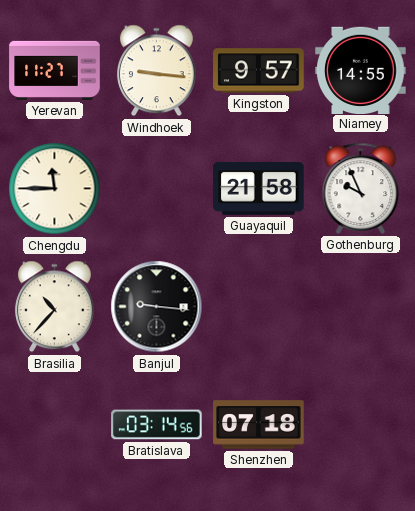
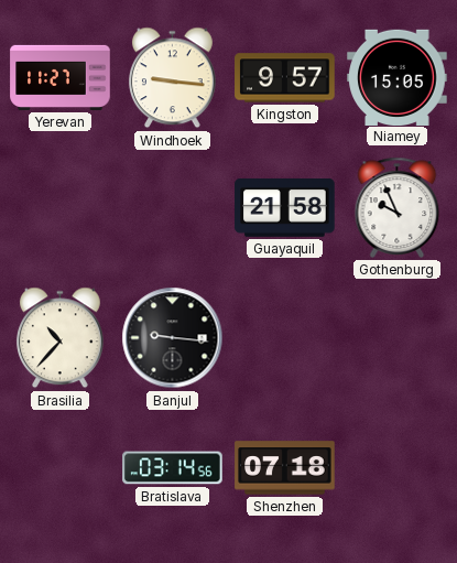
Niamey: 14:55 -> 15:05 (398, 77)
Chengdu: 11:45 -> none (55, 189)
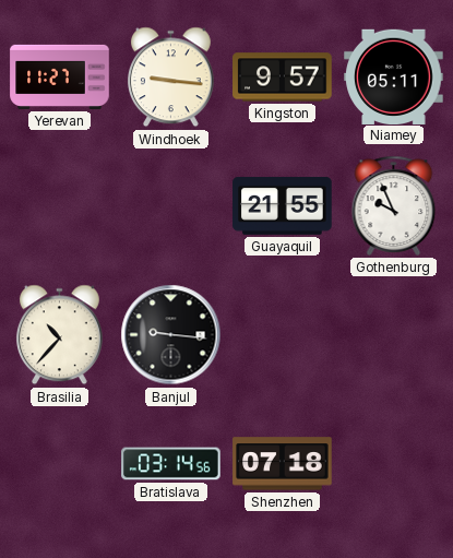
Niamey: 15:05 -> 05:11 (394, 76)
Guayaquil: 21:58 -> 21:55 (283, 205)
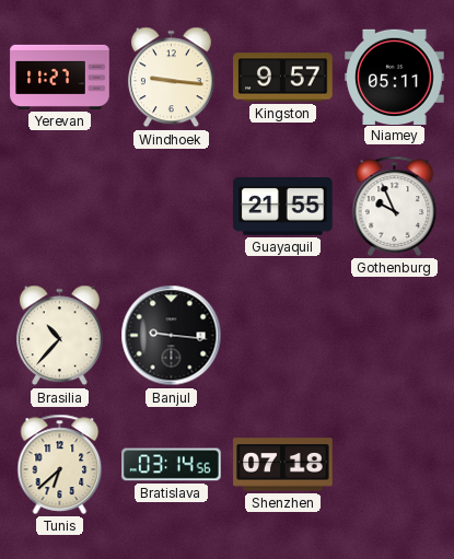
Tunis: none -> 6:38 (60, 464)
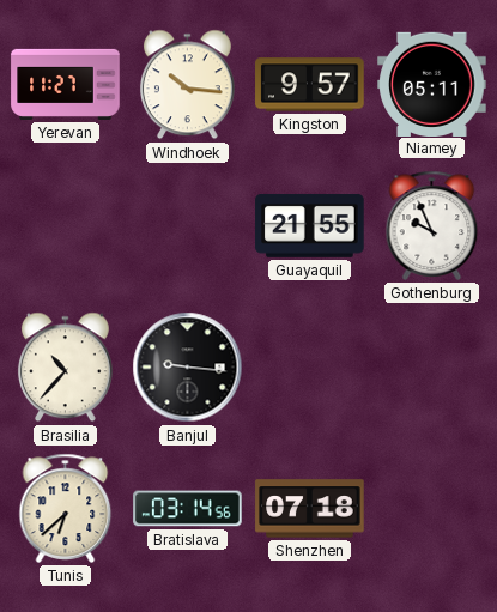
Windhoek: 9:16 -> 10:16 (187, 85)
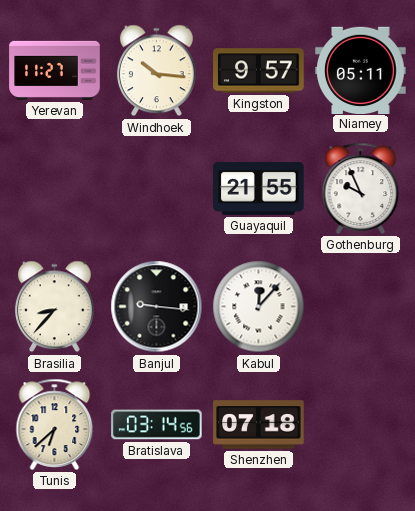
Brasilia: 10:37 -> 8:37 (54, 307)
Kabul: none -> 12:07 (259, 307)
